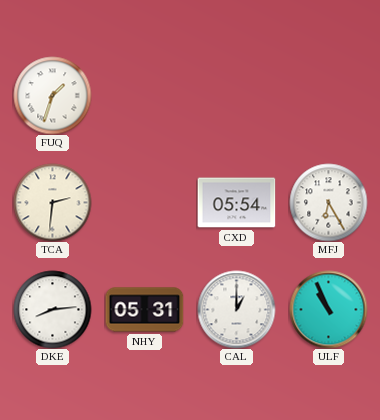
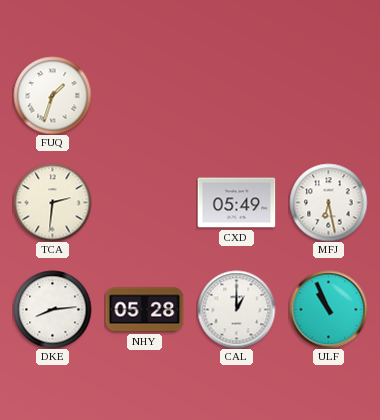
CXD: 05:54 -> 05:49 (236, 203)
MFJ: 6:25 -> 6:28 (328, 202)
NHY: 05:31 -> 05:28 (144, 310)
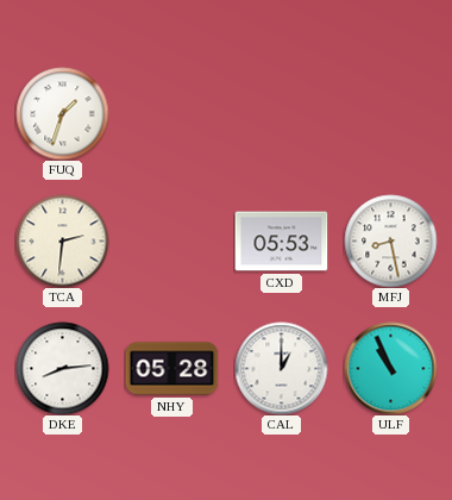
CXD: 05:49 -> 05:53 (281, 242)
MFJ: 6:28 -> 8:28 (390, 240)
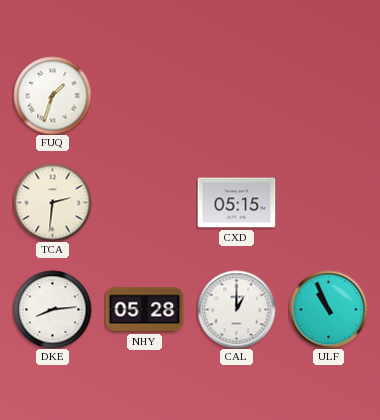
CXD: 05:53 -> 05:15 (236, 203)
MFJ: 8:28 -> none (390, 240)
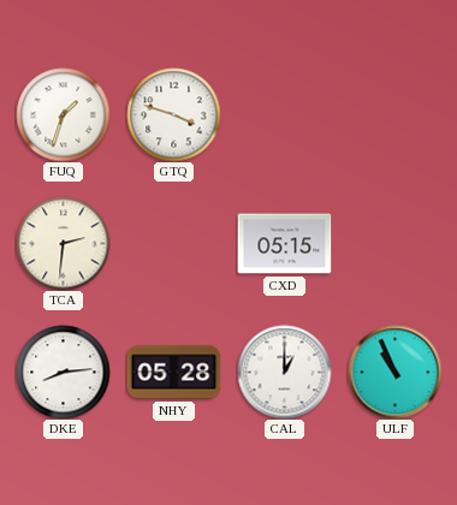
GTQ: none -> 3:48 (173, 114)
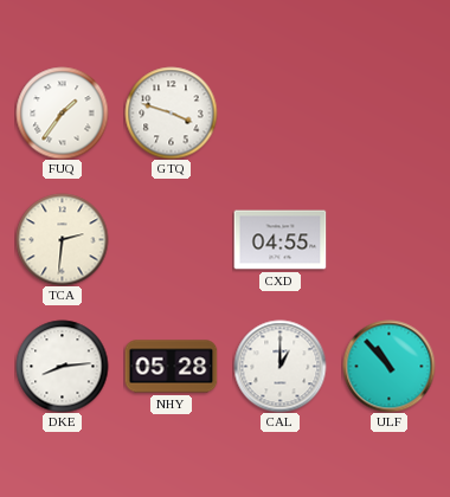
FUQ: 1:33 -> 1:36 (62, 112)
CXD: 05:15 -> 04:55 (279, 240)
ULF: 10:56 -> 10:53 (388, 366)
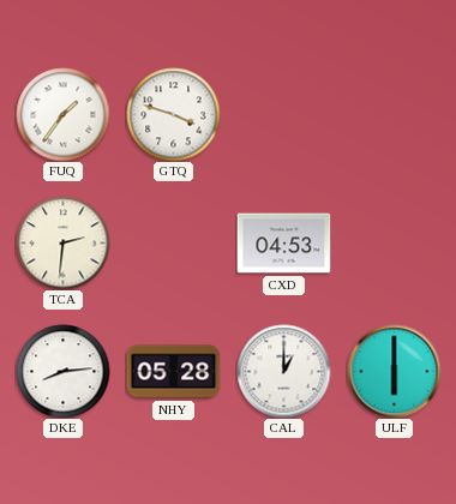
CXD: 04:55 -> 04:53 (283, 244)
ULF: 10:53 -> 6:00 (394, 371)
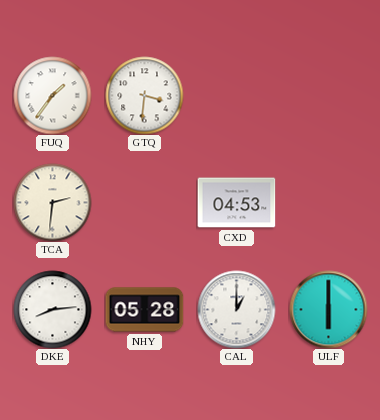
GTQ: 3:48 -> 3:31 (144, 95)
